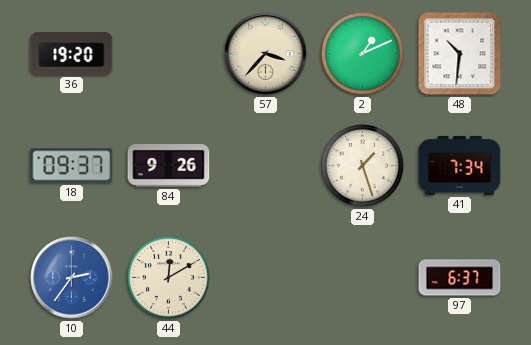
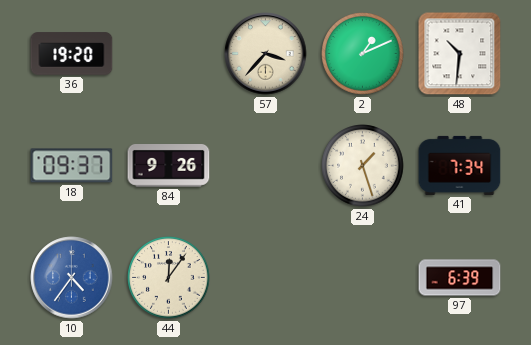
10: 2:36 -> 4:36 (72, 278)
44: 12:10 -> 12:06 (169, 278)
97: 6:37 -> 6:39 (460, 278)
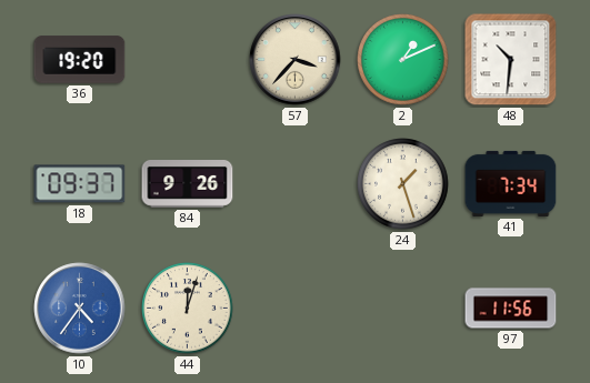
44: 12:06 -> 12:03 (188, 309)
97: 6:39 -> 11:56 (511, 309)
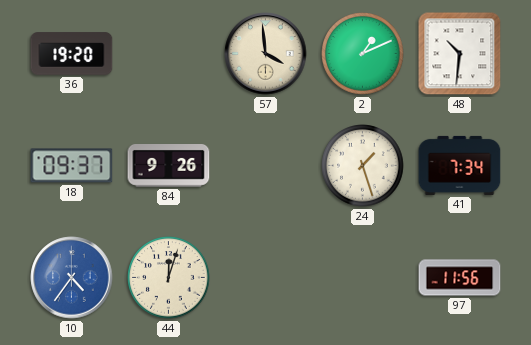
57: 3:37 -> 3:59 (266, 54)
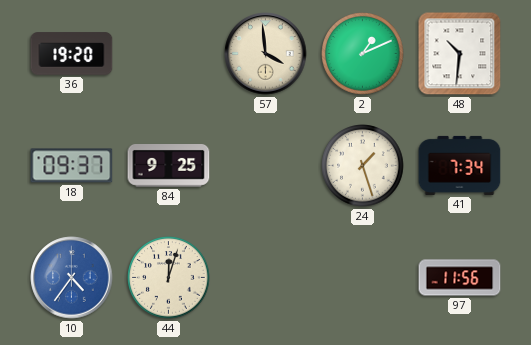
84: 9:26 -> 9:25 (169, 166)
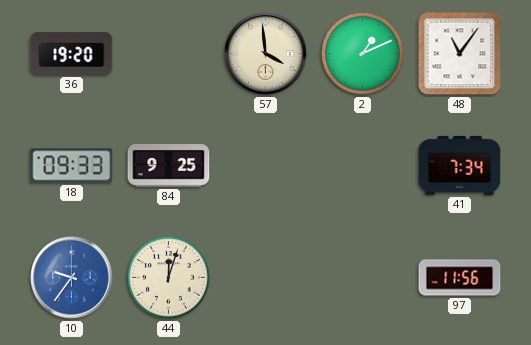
48: 10:31 -> 11:06 (460, 54)
18: 09:37 -> 09:33 (72, 166)
24: 1:27 -> none (363, 166)
10: 4:36 -> 9:36 (72, 278)
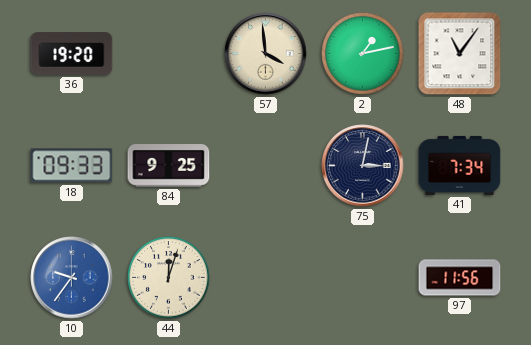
2: 1:11 -> 1:13 (363, 54)
75: none -> 3:02 (363, 166)
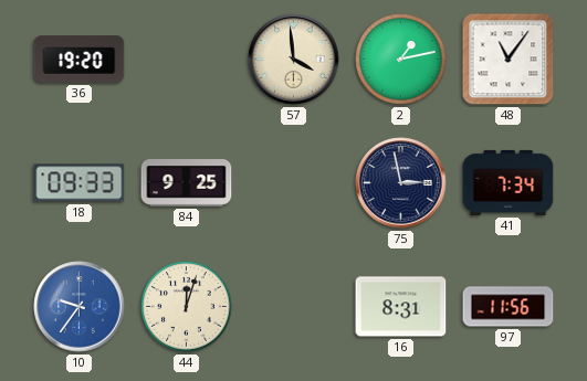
75: 3:02 -> 2:58 (401, 183)
16: none -> 8:31 (401, 307)
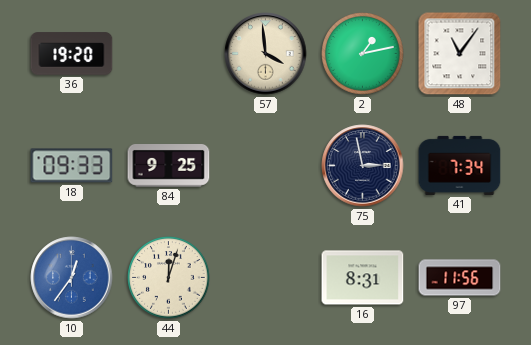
10: 9:36 -> 12:36 (72, 278)
